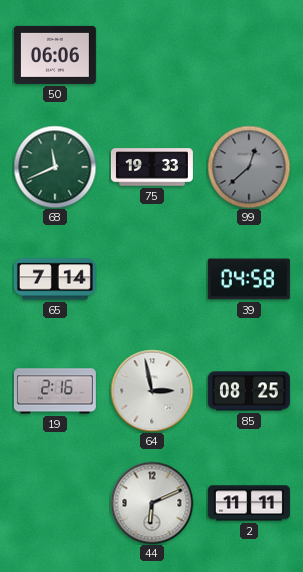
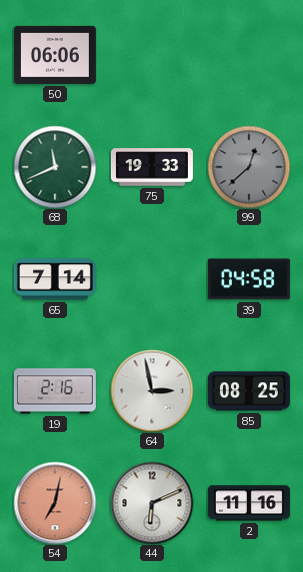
54: none -> 7:02 (55, 503)
2: 11:11 -> 11:16 (249, 503)
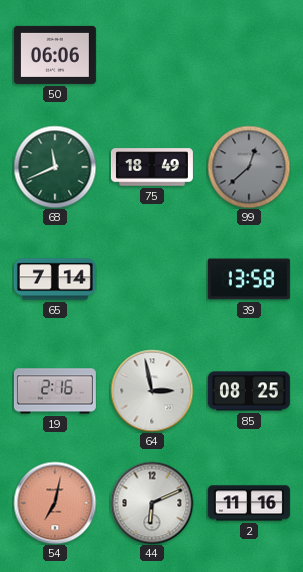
75: 19:33 -> 18:49 (152, 167)
39: 04:58 -> 13:58 (249, 279)
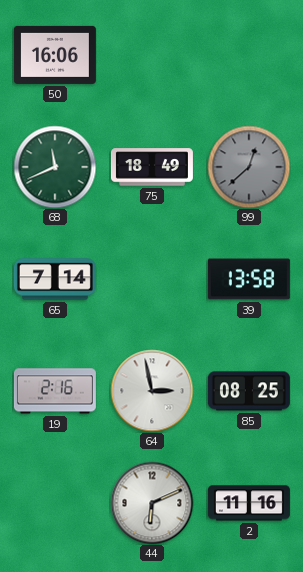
50: 06:06 -> 16:06 (55, 55)
54: 7:02 -> none (55, 503)
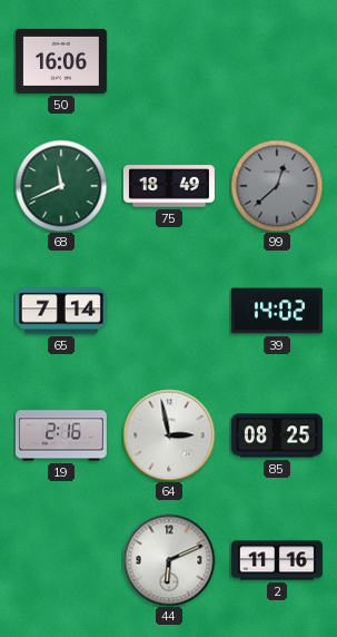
39: 13:58 -> 14:02 (277, 311)
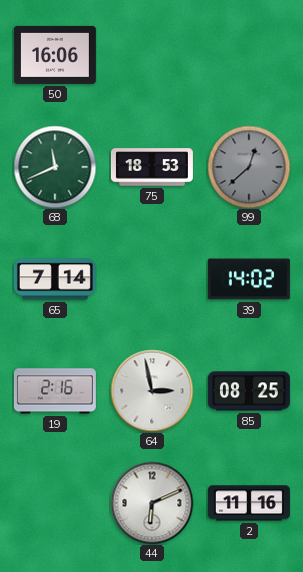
75: 18:49 -> 18:53 (152, 167)
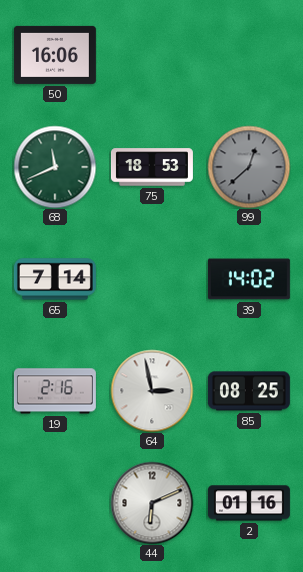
2: 11:16 -> 01:16 (249, 503)
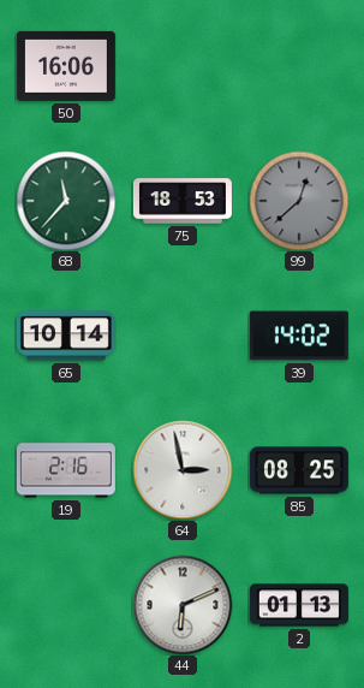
68: 11:41 -> 11:37 (66, 201)
65: 7:14 -> 10:14 (66, 336)
2: 01:16 -> 01:13 (299, 605)
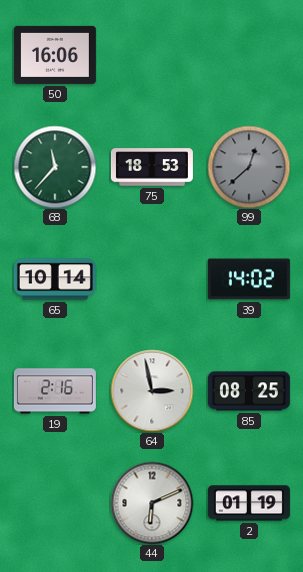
2: 01:13 -> 01:19 (249, 503)
